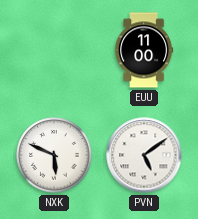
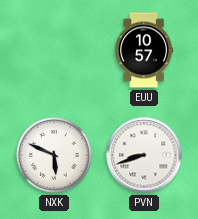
EUU: 11:00 -> 10:57 (144, 50)
PVN: 5:09 -> 8:42 (144, 155)
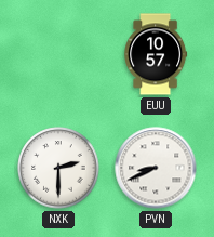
NXK: 5:49 -> 2:30 (58, 168)
PVN: 8:42 -> 8:41 (156, 168)
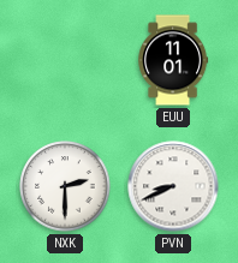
EUU: 10:57 -> 11:01 (173, 60)
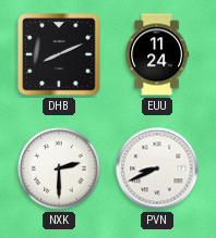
DHB: none -> 8:11 (59, 54)
EUU: 11:01 -> 11:24 (157, 54)
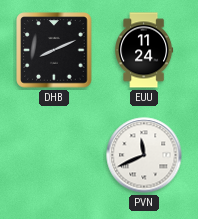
NXK: 2:30 -> none (59, 168)
PVN: 8:41 -> 11:41 (144, 155)
